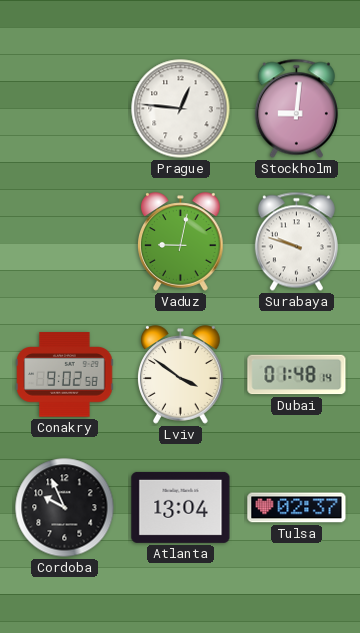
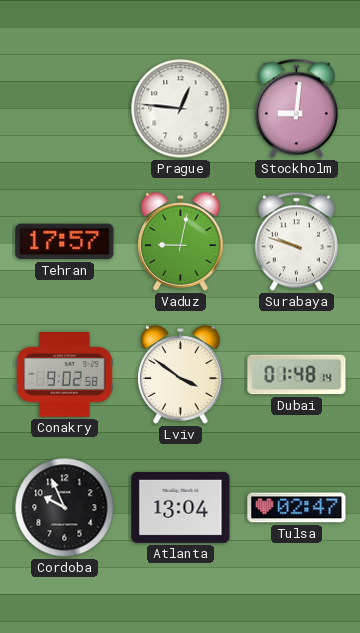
Tehran: none -> 17:57 (65, 242)
Tulsa: 02:37 -> 02:47 (297, 508)
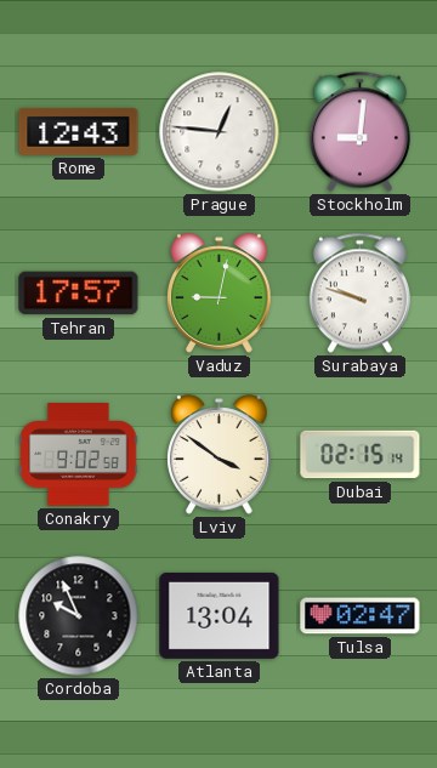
Rome: none -> 12:43 (79, 131)
Dubai: 01:48 -> 02:15 (361, 455)
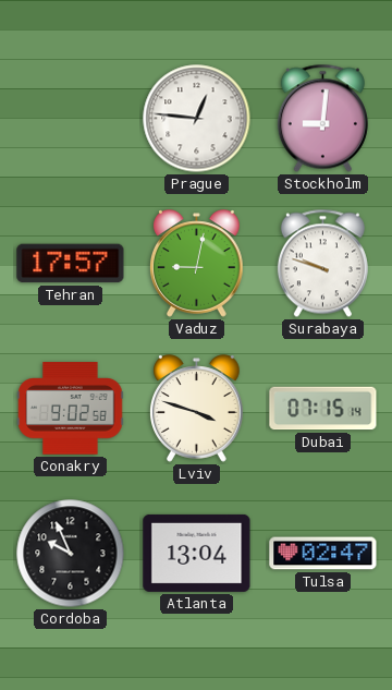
Rome: 12:43 -> none (79, 131)
Lviv: 3:51 -> 3:48 (197, 409)
Dubai: 02:15 -> 07:15 (323, 409)
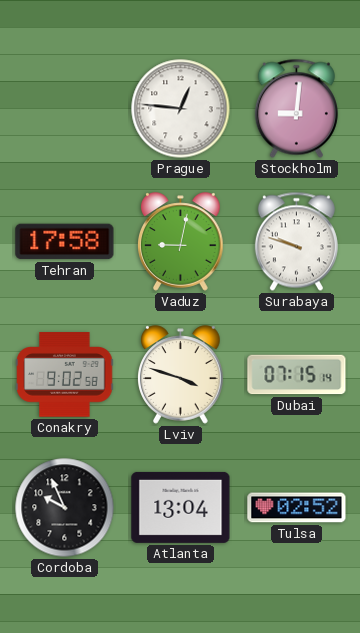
Tehran: 17:57 -> 17:58 (65, 242)
Tulsa: 02:47 -> 02:52 (297, 508)
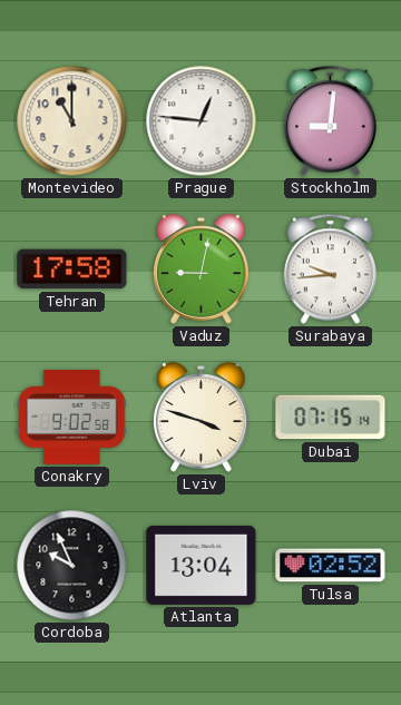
Montevideo: none -> 11:00 (72, 121)
Surabaya: 9:48 -> 9:44 (330, 270)
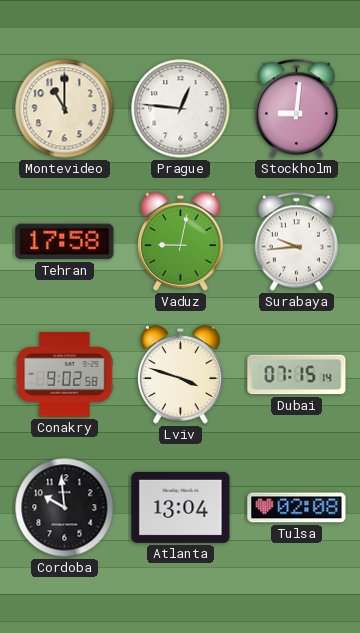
Cordoba: 9:56 -> 9:59 (65, 508)
Tulsa: 02:52 -> 02:08 (297, 508)
